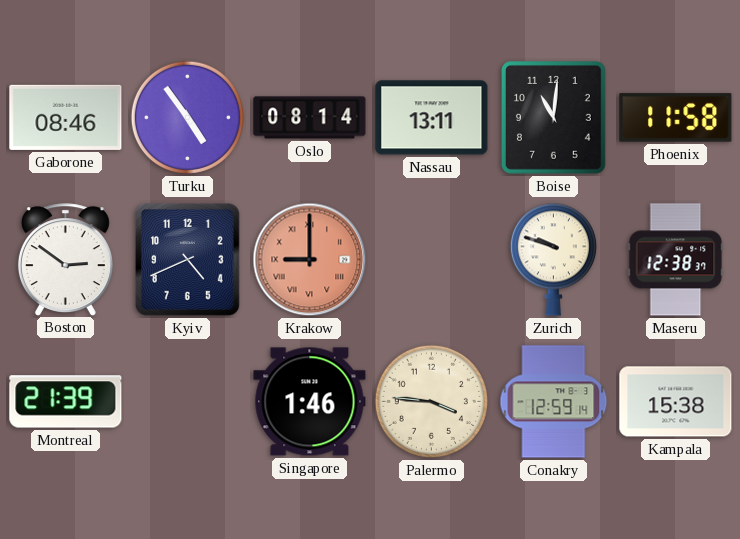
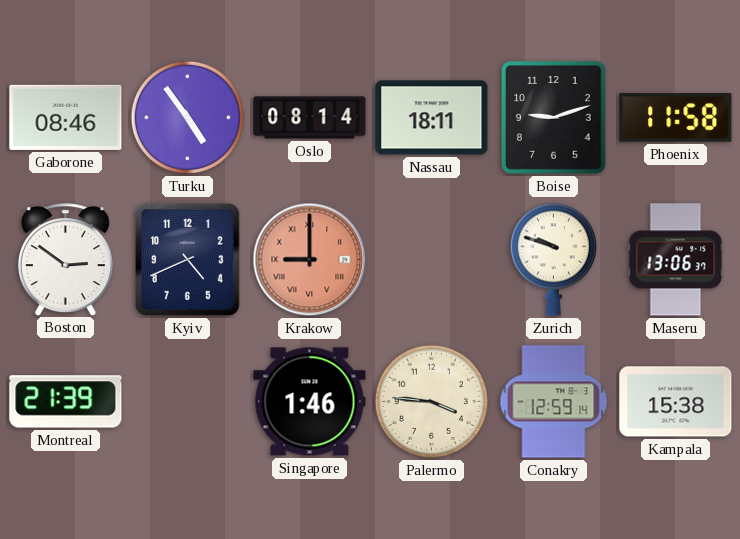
Nassau: 13:11 -> 18:11 (432, 118)
Boise: 11:01 -> 9:12 (554, 118)
Maseru: 12:38 -> 13:06 (676, 260)
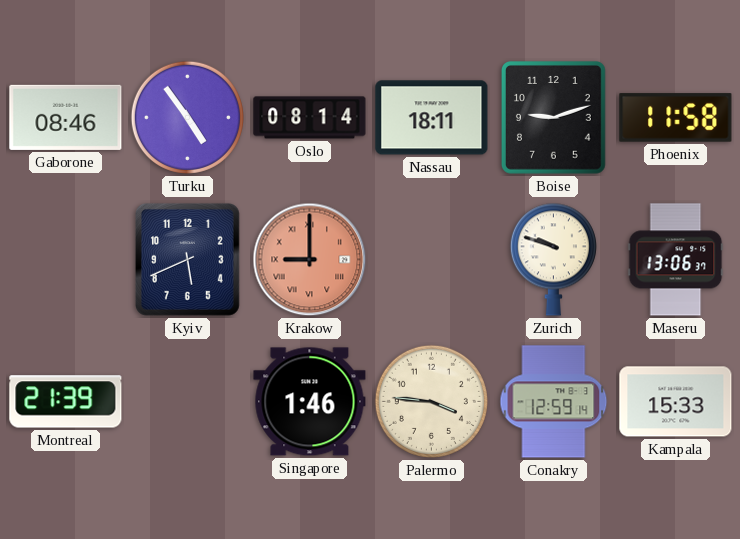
Boston: 2:51 -> none (65, 259)
Kyiv: 4:41 -> 5:41 (187, 259)
Kampala: 15:38 -> 15:33 (676, 402)
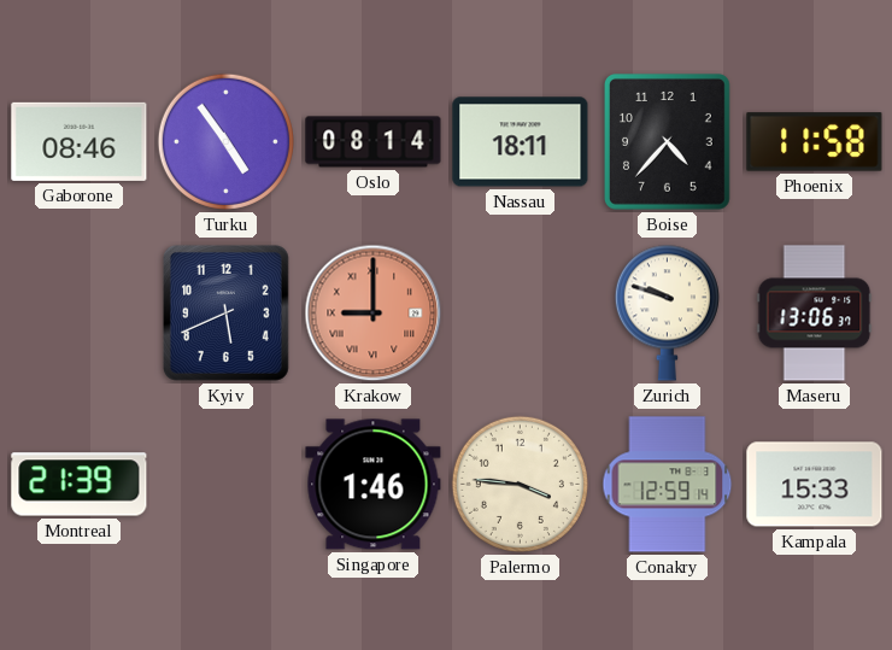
Boise: 9:12 -> 4:37 (668, 142)
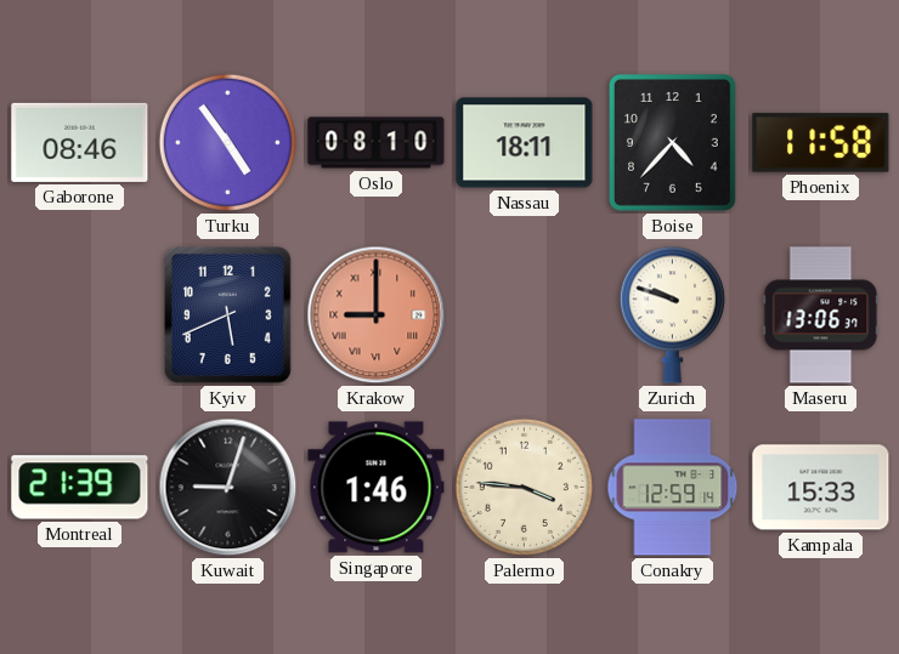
Oslo: 08:14 -> 08:10 (377, 143)
Kuwait: none -> 9:03 (228, 488)
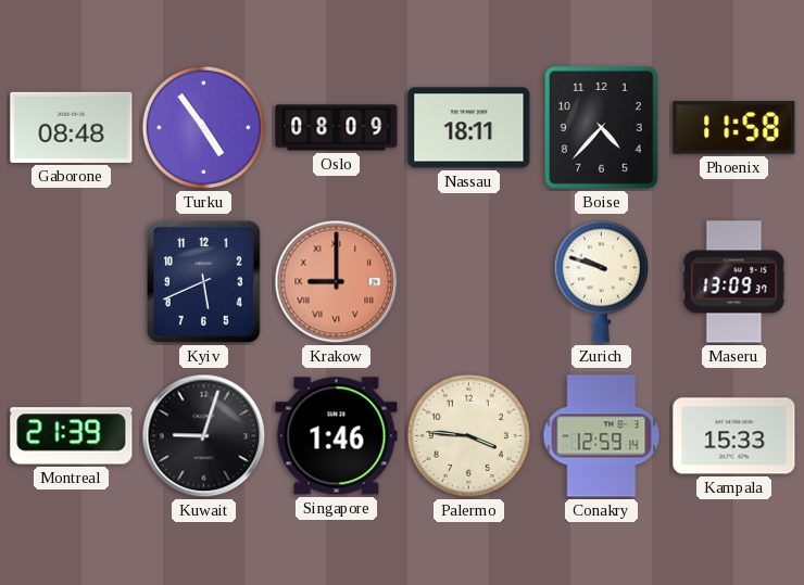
Gaborone: 08:46 -> 08:48 (72, 127)
Oslo: 08:10 -> 08:09 (337, 128)
Maseru: 13:06 -> 13:09 (734, 282)
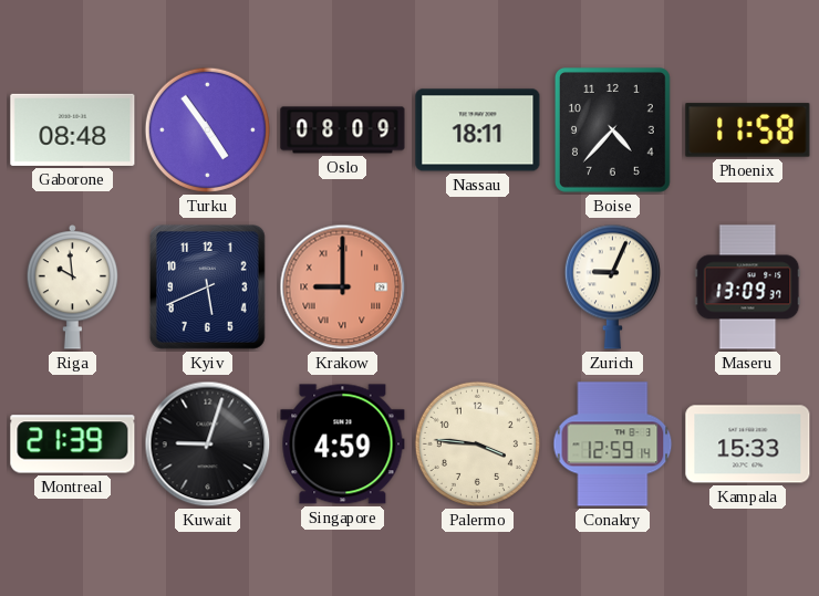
Riga: none -> 9:59 (73, 287)
Zurich: 9:48 -> 9:04 (612, 286)
Singapore: 1:46 -> 4:59 (343, 445)
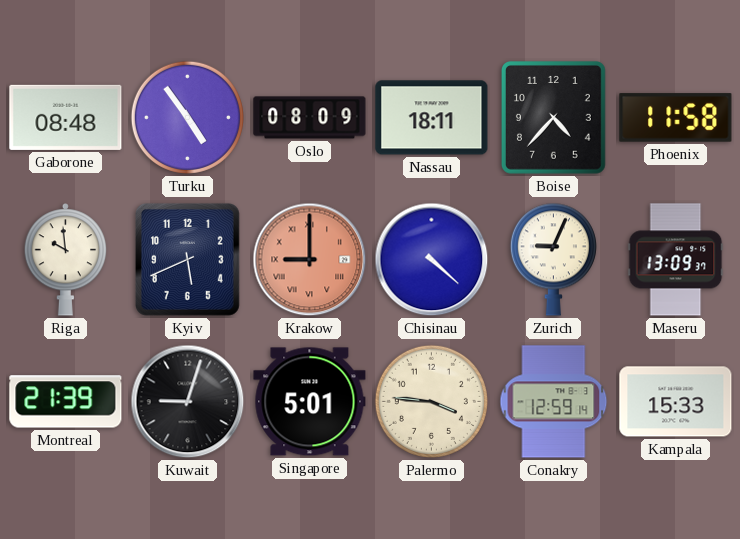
Chisinau: none -> 4:22 (432, 260)
Singapore: 4:59 -> 5:01 (310, 402)
